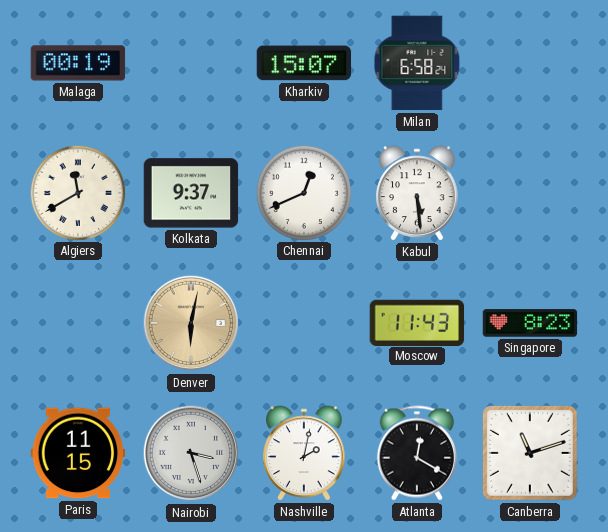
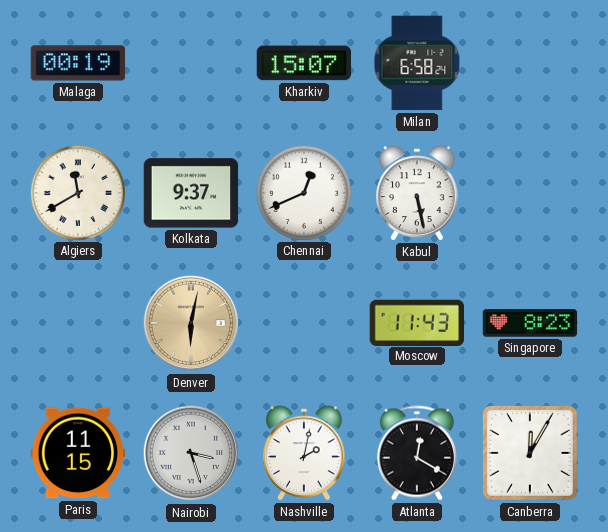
Kabul: 5:29 -> 5:28 (417, 193)
Canberra: 11:12 -> 12:05 (530, 453)
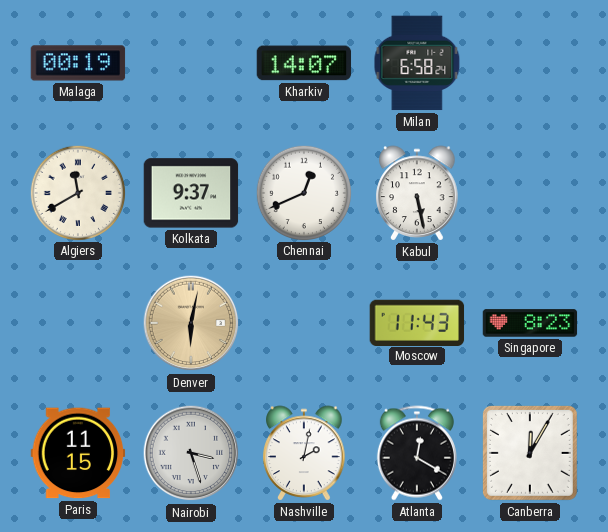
Kharkiv: 15:07 -> 14:07 (304, 63)
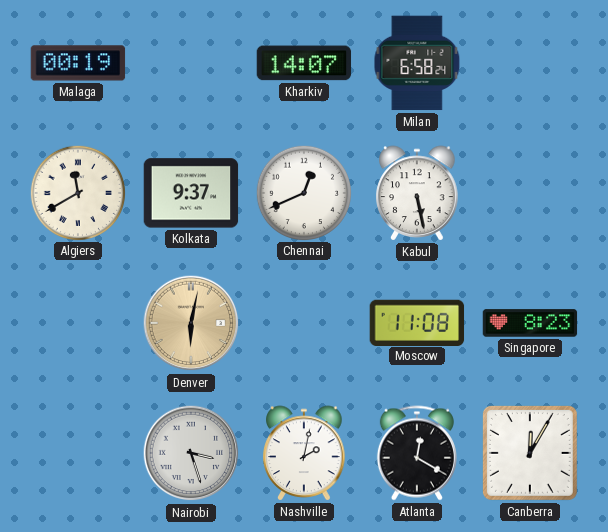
Moscow: 11:43 -> 11:08 (417, 322)
Paris: 11:15 -> none (78, 453)
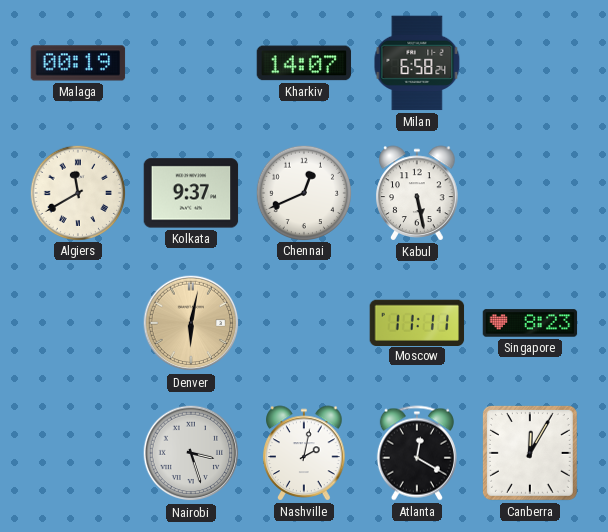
Moscow: 11:08 -> 11:11 (417, 322)
